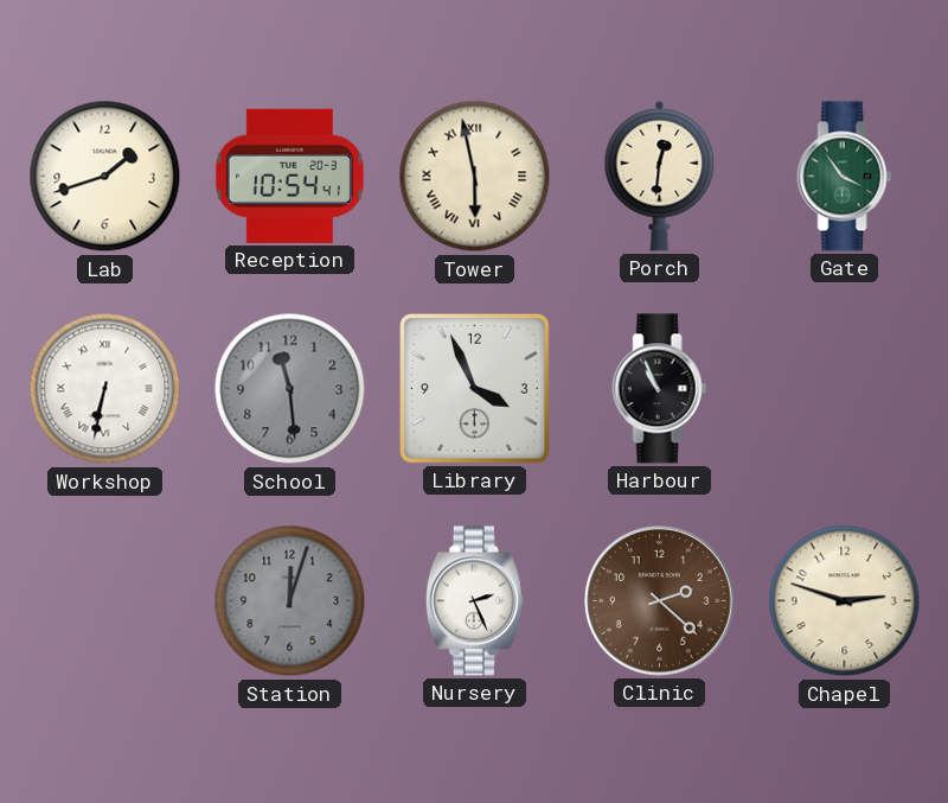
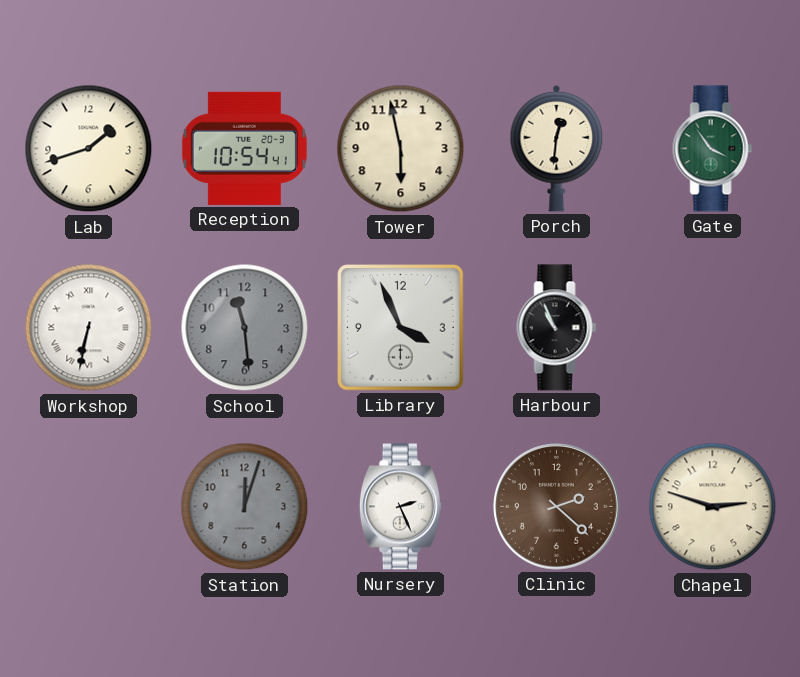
Tower numerals: Roman -> Arabic (401, 149)
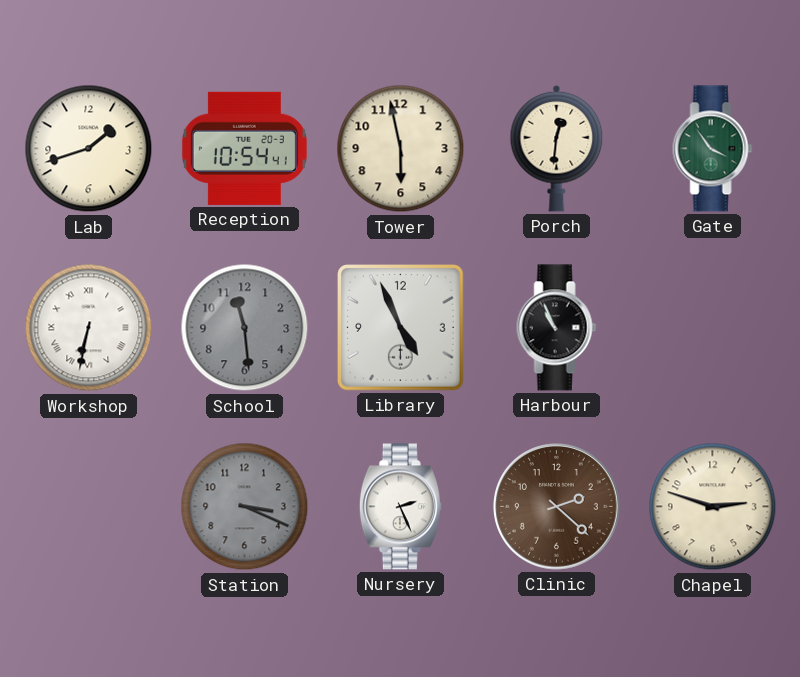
Library: 3:56 -> 4:56 (401, 328)
Station: 12:03 -> 3:19 (245, 507)
